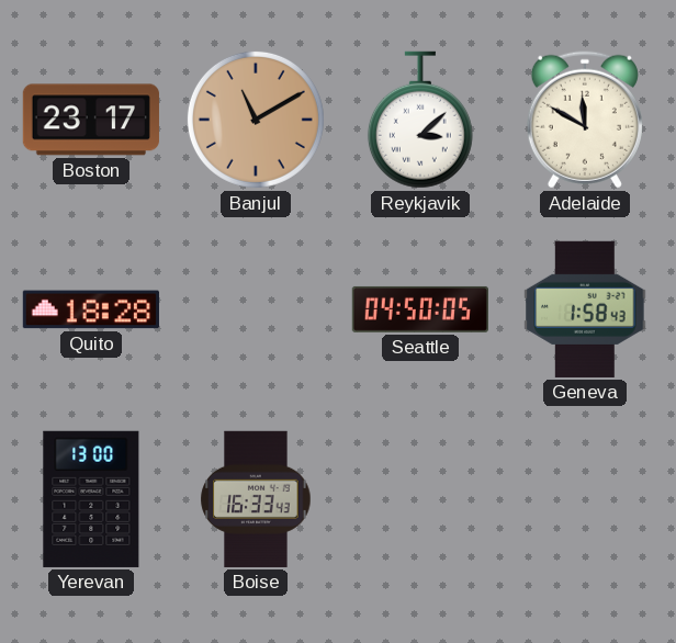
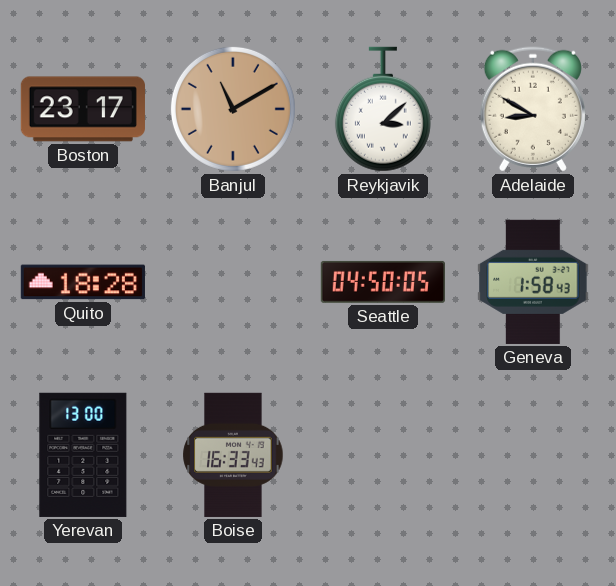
Adelaide: 11:50 -> 8:50 (533, 109)
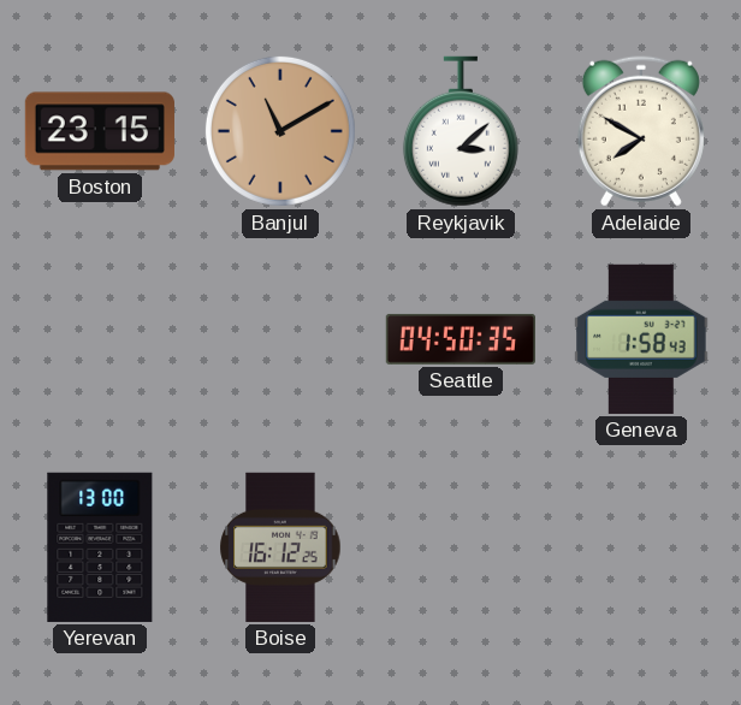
Boston: 23:17 -> 23:15 (100, 131)
Adelaide: 8:50 -> 7:50 (641, 131)
Quito: 18:28 -> none (83, 282)
Seattle: 04:50:05 -> 04:50:35 (461, 339)
Boise: 16:33 -> 16:12 (280, 547)
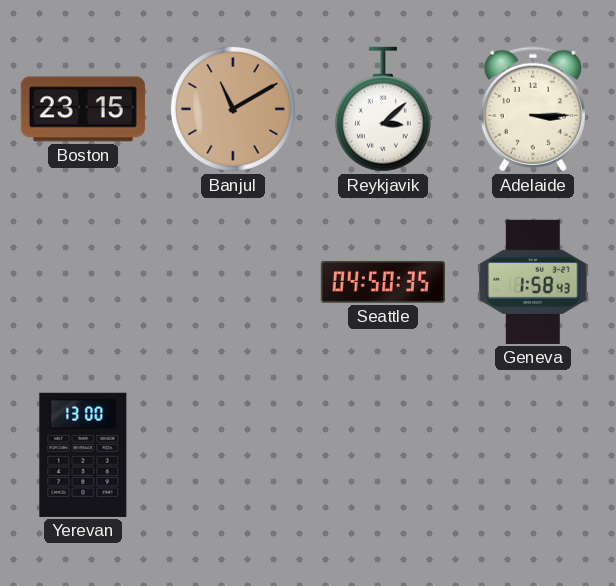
Adelaide: 7:50 -> 3:15 (533, 109)
Boise: 16:12 -> none (280, 547)
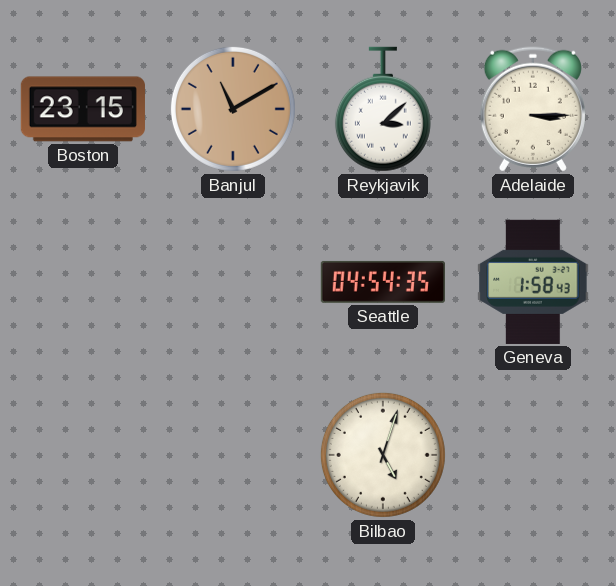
Seattle: 04:50 -> 04:54 (383, 282)
Yerevan: 13:00 -> none (83, 455)
Bilbao: none -> 5:03 (383, 455)
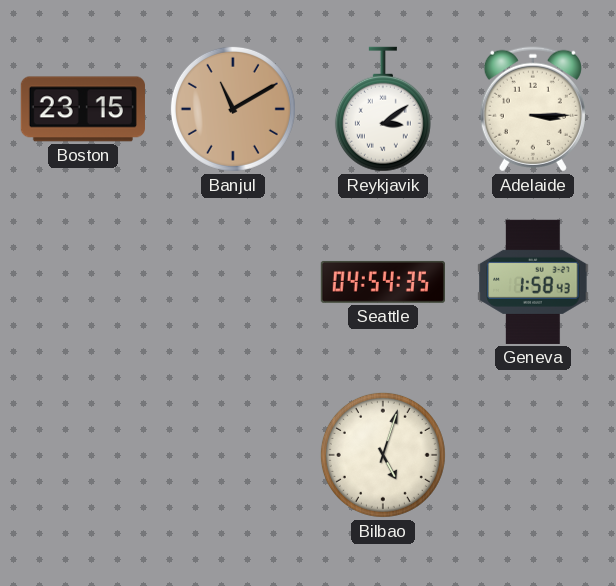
Reykjavik: 3:08 -> 3:09 (383, 109)
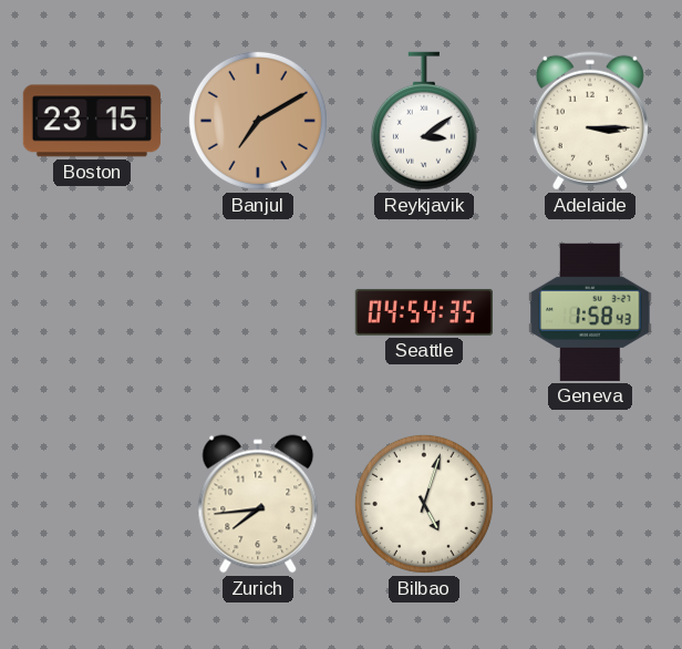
Banjul: 11:10 -> 7:10 (258, 121)
Zurich: none -> 7:44 (258, 504)
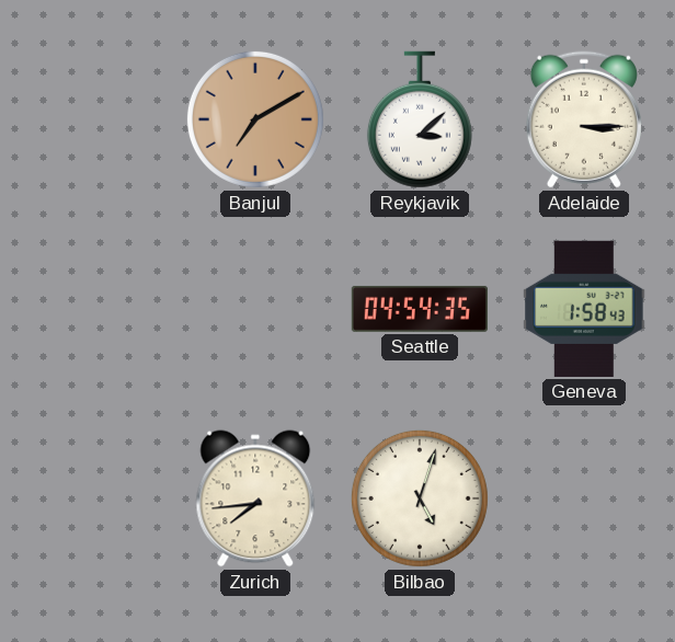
Boston: 23:15 -> none (92, 121)
Reykjavik: 3:09 -> 3:08 (420, 119)
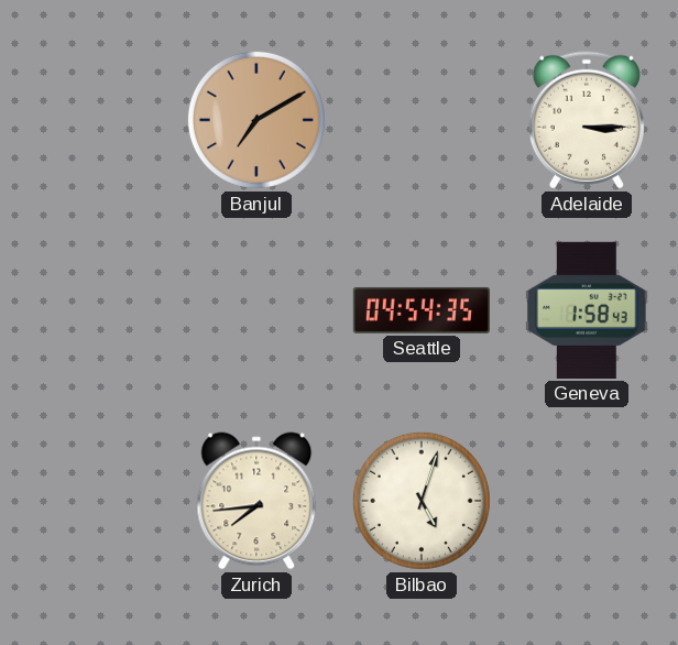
Reykjavik: 3:08 -> none (420, 119)
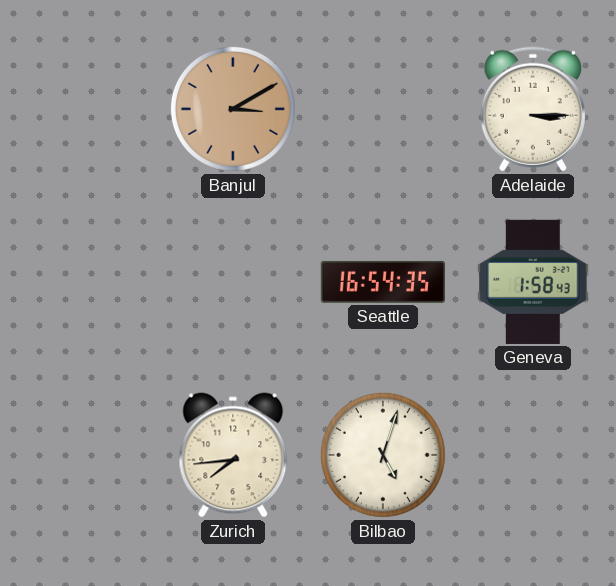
Banjul: 7:10 -> 3:10 (233, 109)
Seattle: 04:54 -> 16:54 (383, 282)
